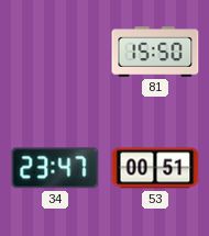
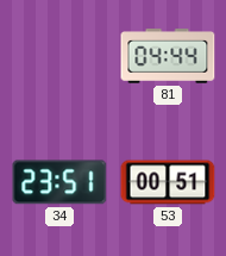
81: 15:50 -> 04:44 (168, 56)
34: 23:47 -> 23:51 (59, 182)
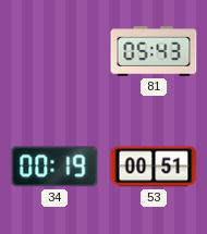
81: 04:44 -> 05:43 (154, 51)
34: 23:51 -> 00:19 (54, 167)
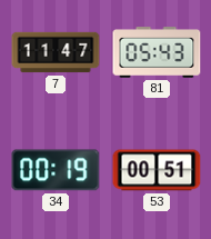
7: none -> 11:47 (56, 52)
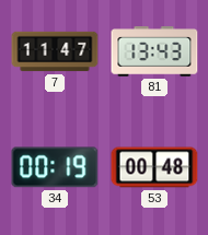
81: 05:43 -> 13:43 (154, 51)
53: 00:51 -> 00:48 (154, 167)
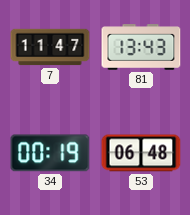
53: 00:48 -> 06:48 (141, 153)
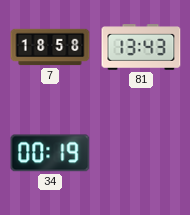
7: 11:47 -> 18:58 (50, 47)
53: 06:48 -> none (141, 153)
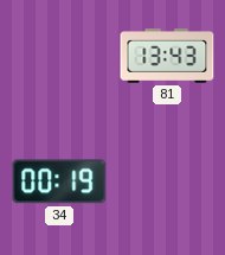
7: 18:58 -> none (50, 47)
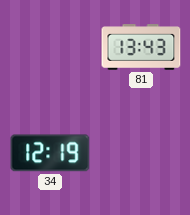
34: 00:19 -> 12:19 (50, 153)
